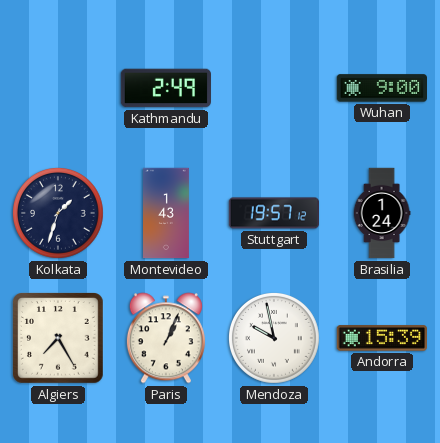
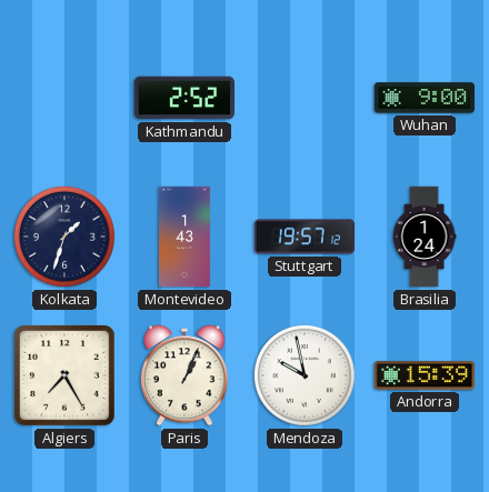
Kathmandu: 2:49 -> 2:52 (184, 98)
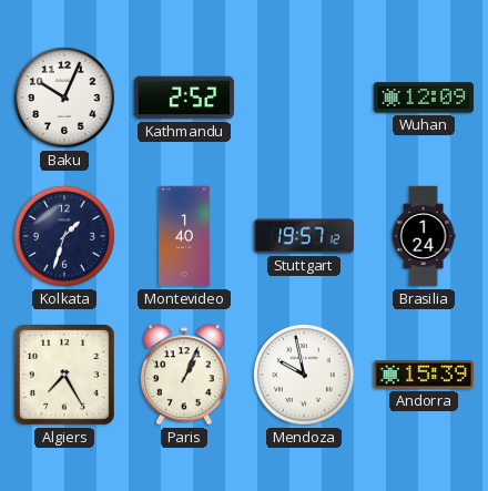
Baku: none -> 10:04 (65, 99)
Wuhan: 9:00 -> 12:09 (423, 98)
Montevideo: 1:43 -> 1:40 (185, 236)
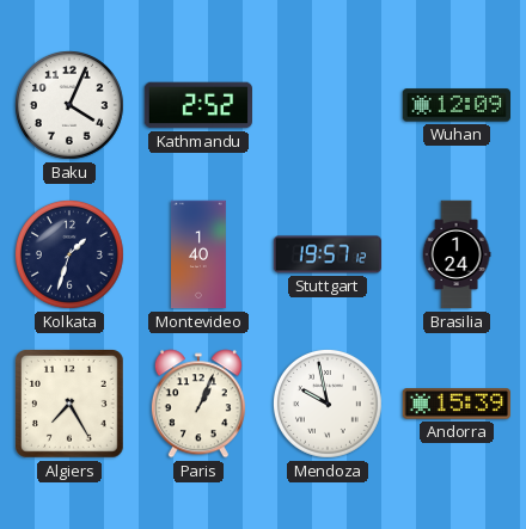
Baku: 10:04 -> 4:04 (71, 106)
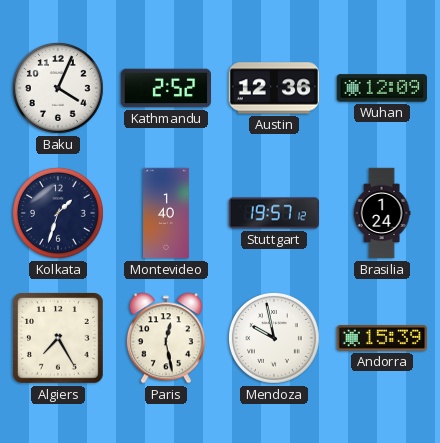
Austin: none -> 12:36 (273, 88)
Paris: 1:04 -> 12:28 (166, 338)
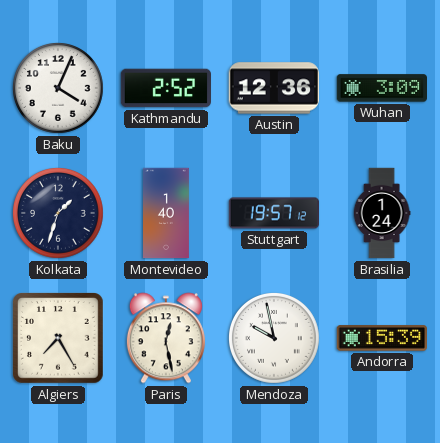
Wuhan: 12:09 -> 3:09 (381, 88)
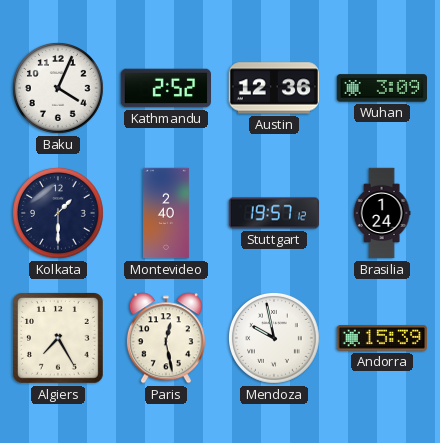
Kolkata: 1:33 -> 1:30 (59, 214)
Montevideo: 1:40 -> 2:40 (167, 213)
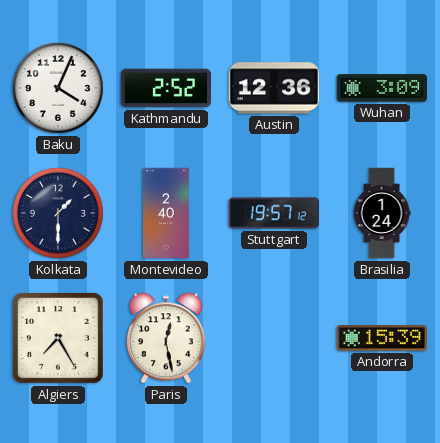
Mendoza: 9:58 -> none (275, 339)
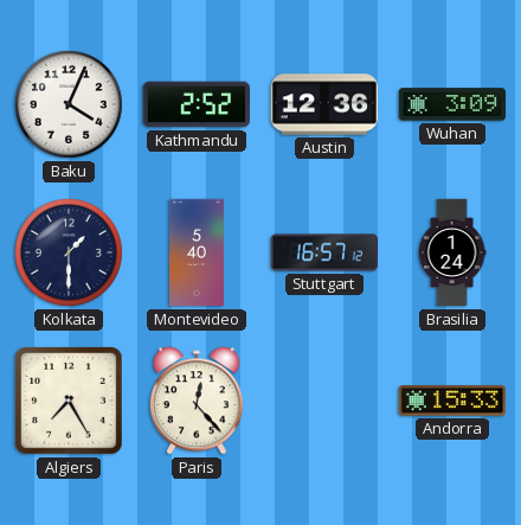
Montevideo: 2:40 -> 5:40 (198, 252)
Stuttgart: 19:57 -> 16:57 (324, 252)
Paris: 12:28 -> 12:23 (197, 401)
Andorra: 15:39 -> 15:33 (451, 401)
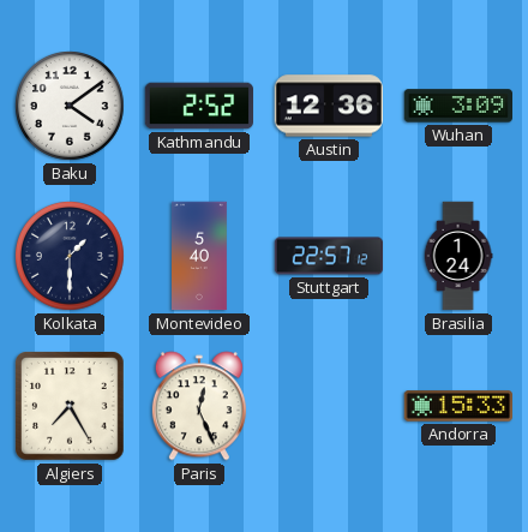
Baku: 4:04 -> 4:09 (71, 107)
Stuttgart: 16:57 -> 22:57 (329, 256)
Paris: 12:23 -> 12:26 (199, 406)
